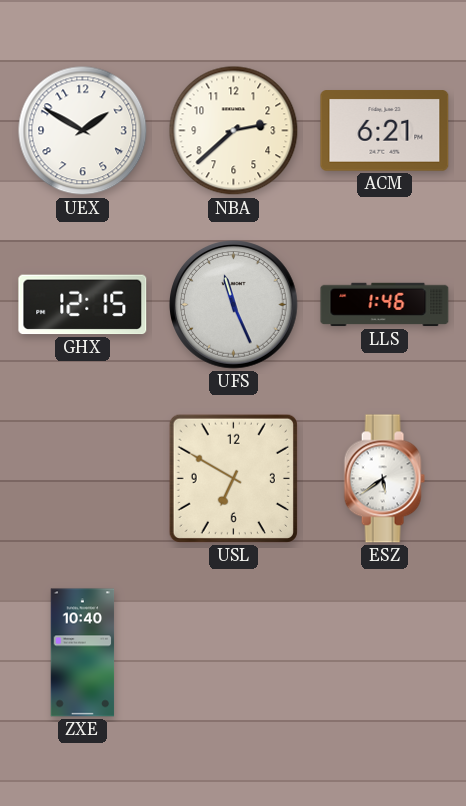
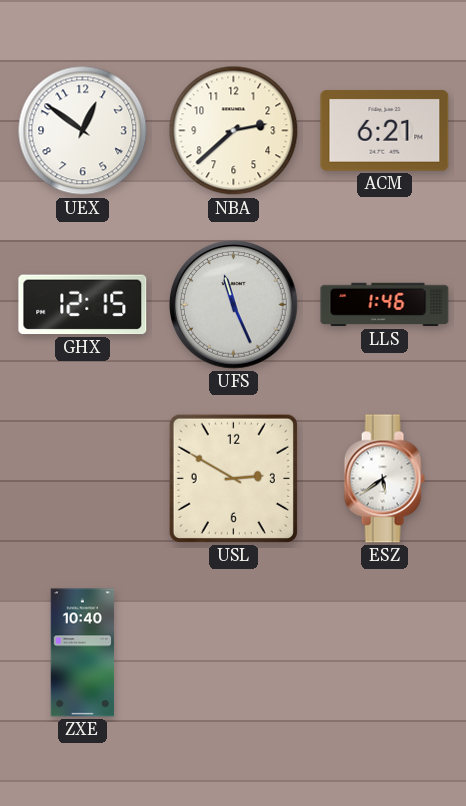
UEX: 1:50 -> 12:51 (83, 131)
USL: 6:50 -> 2:50 (233, 478)
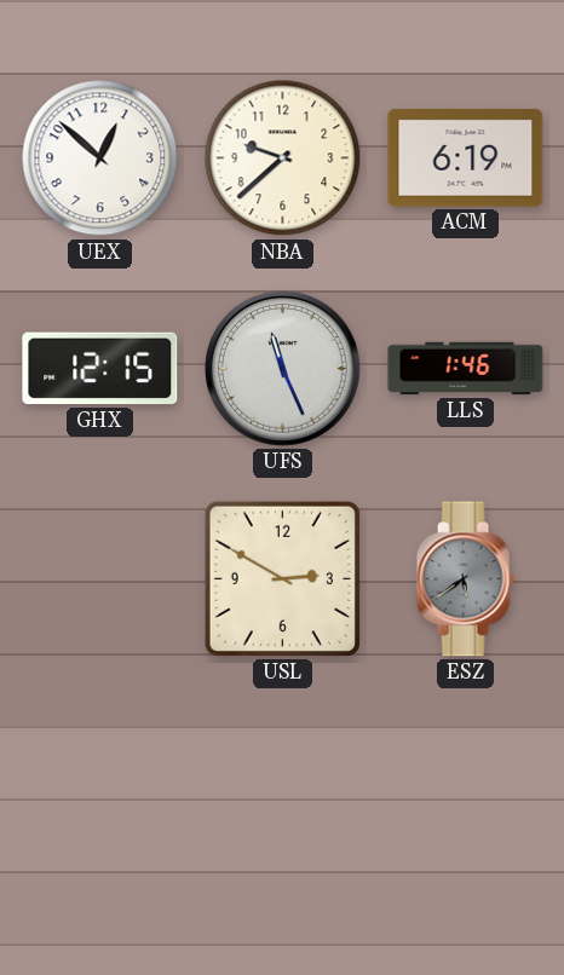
UEX: 12:51 -> 12:52 (100, 158)
NBA: 2:38 -> 9:38 (283, 158)
ACM: 6:21 -> 6:19 (466, 158)
ESZ dial: white -> grey (465, 579)
ZXE: 10:40 -> none (83, 653)
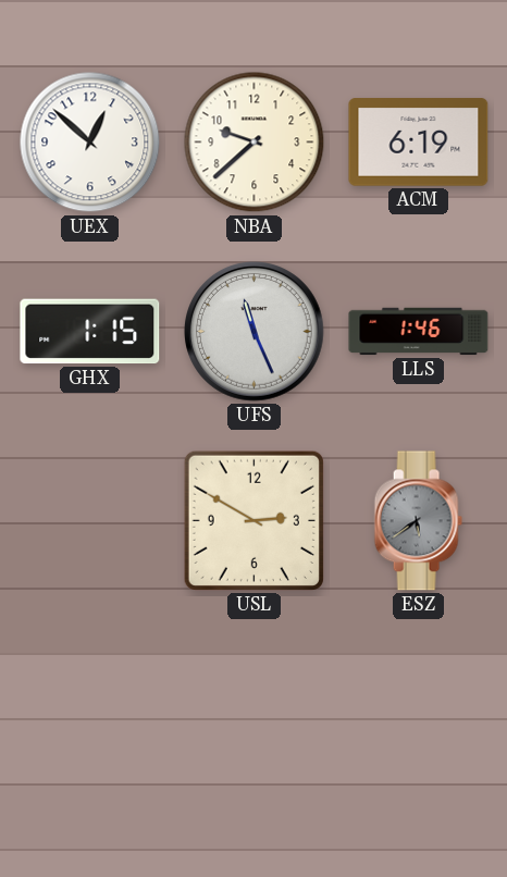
GHX: 12:15 -> 1:15 (90, 332)
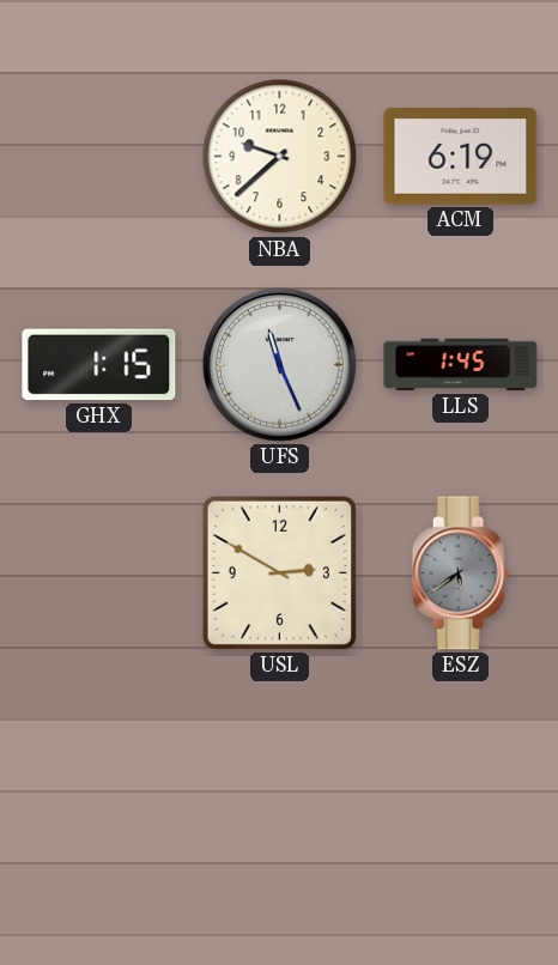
UEX: 12:52 -> none (90, 143)
LLS: 1:46 -> 1:45 (461, 365)
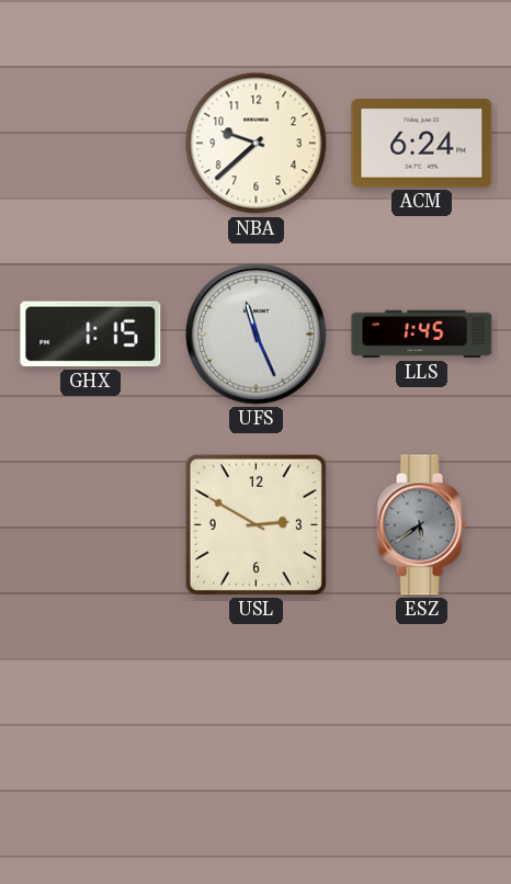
ACM: 6:19 -> 6:24 (422, 144)
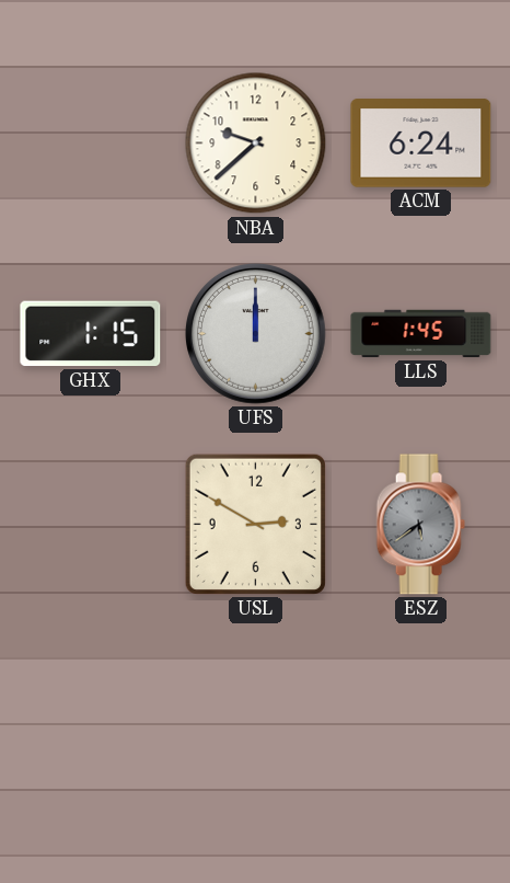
UFS: 11:26 -> 12:00 (256, 334)
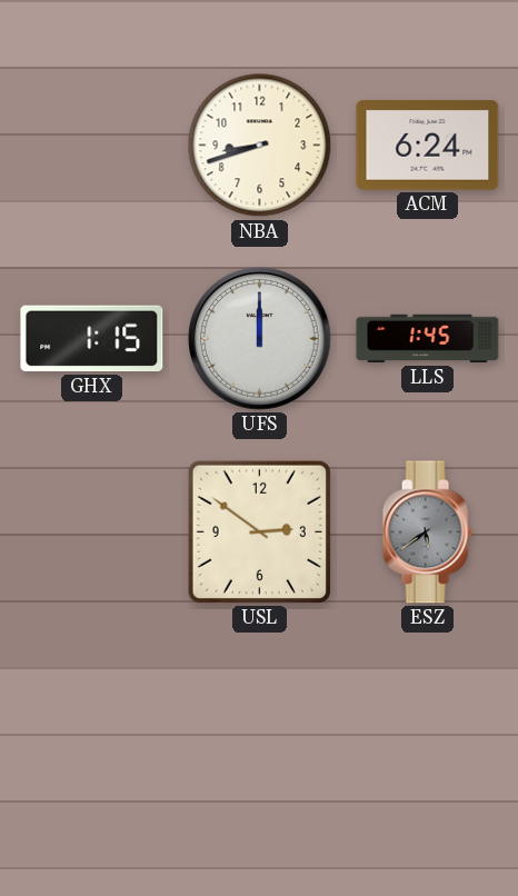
NBA: 9:38 -> 8:42 (260, 146)
USL: 2:50 -> 2:51 (259, 531)
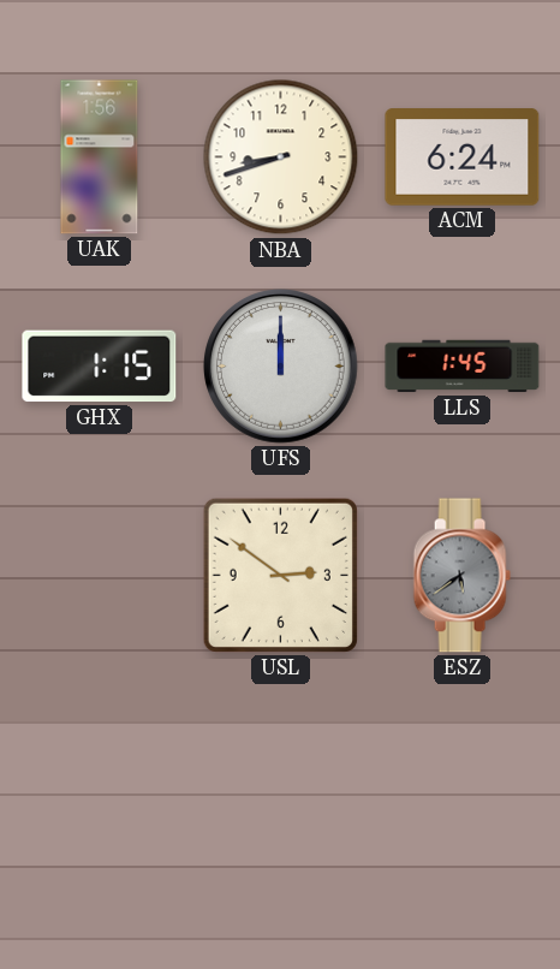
UAK: none -> 1:56 (100, 157)
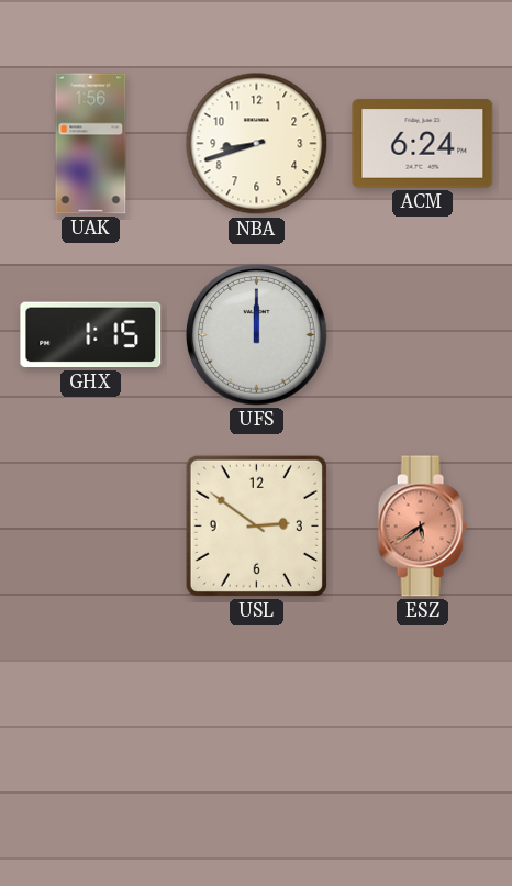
LLS: 1:45 -> none (463, 367)
ESZ dial: grey -> salmon (422, 527)
